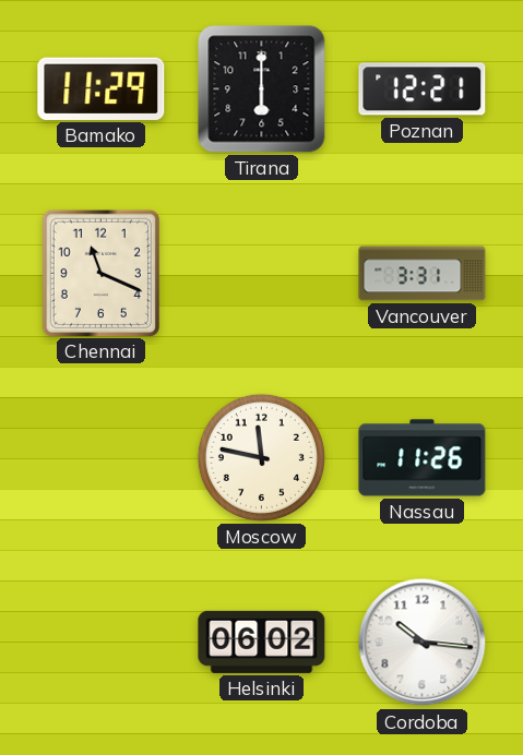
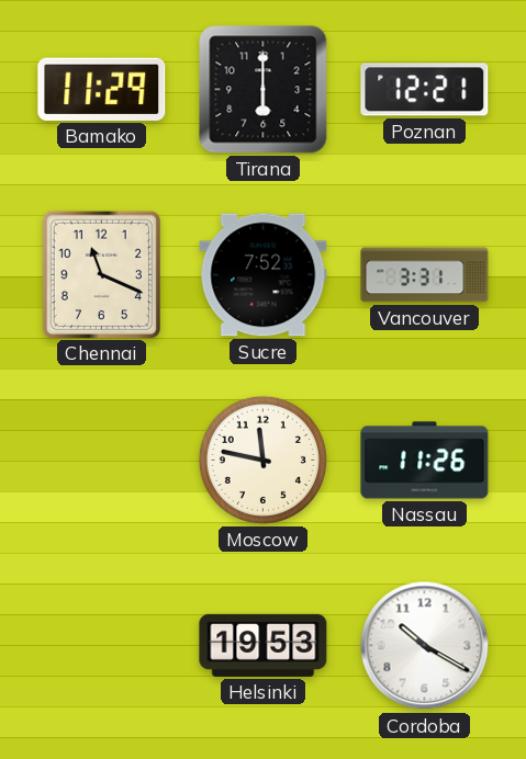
Sucre: none -> 7:52 (264, 275)
Helsinki: 06:02 -> 19:53 (264, 645)
Cordoba: 10:16 -> 10:20 (425, 646)
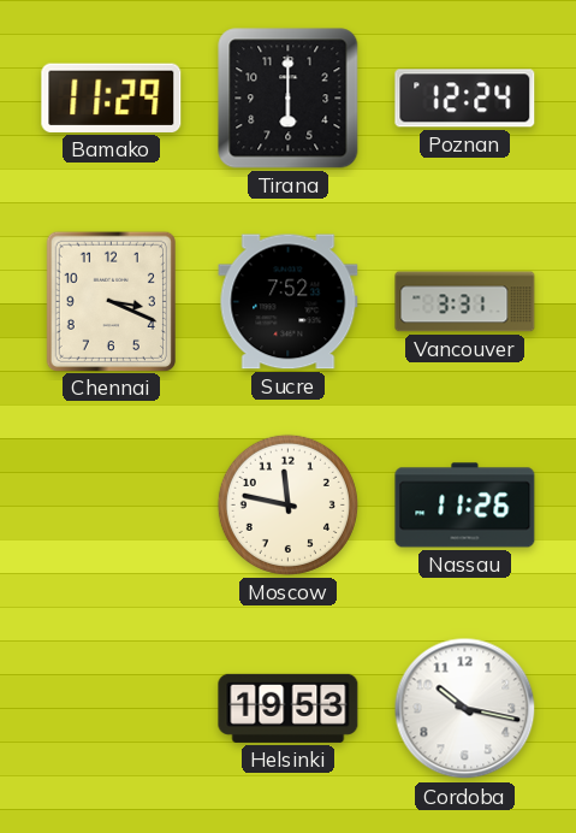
Poznan: 12:21 -> 12:24 (465, 99)
Chennai: 11:19 -> 3:19 (111, 301)
Cordoba: 10:20 -> 10:17 (465, 709)
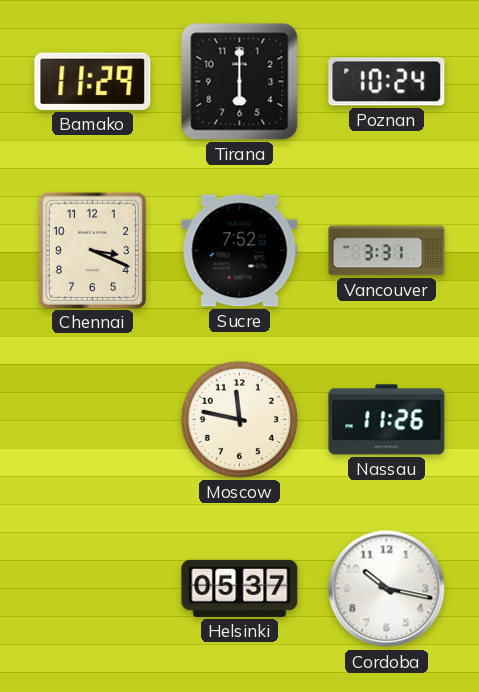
Poznan: 12:24 -> 10:24 (387, 82)
Helsinki: 19:53 -> 05:37 (240, 588)
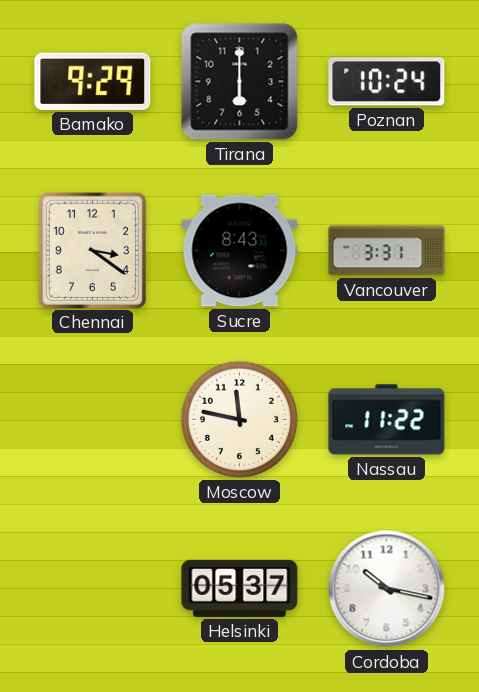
Bamako: 11:29 -> 9:29 (93, 81)
Chennai: 3:19 -> 3:21 (92, 250)
Sucre: 7:52 -> 8:43 (240, 251)
Nassau: 11:26 -> 11:22 (387, 420)
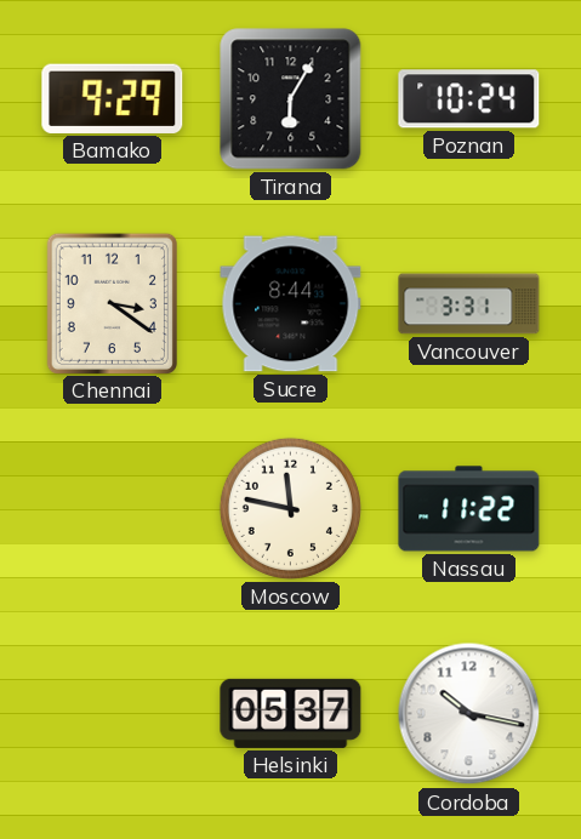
Tirana: 6:00 -> 6:05 (291, 99)
Sucre: 8:43 -> 8:44 (291, 304)
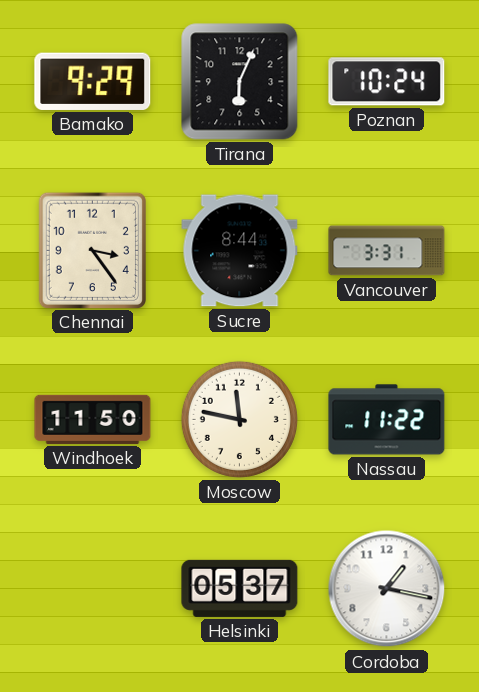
Tirana: 6:05 -> 6:04 (240, 82)
Chennai: 3:21 -> 3:24 (92, 250)
Windhoek: none -> 11:50 (93, 419)
Cordoba: 10:17 -> 1:17 (387, 589)
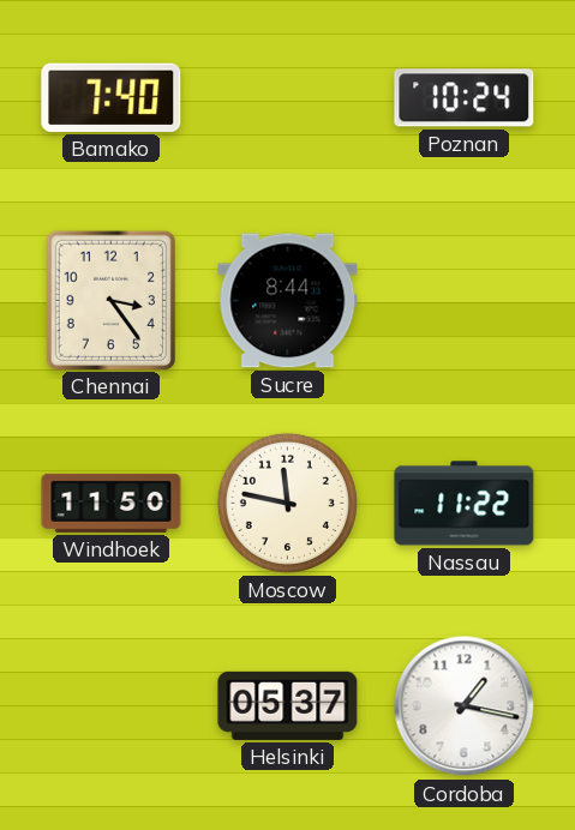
Bamako: 9:29 -> 7:40 (112, 97)
Tirana: 6:04 -> none (240, 82)
Vancouver: 3:31 -> none (387, 251)
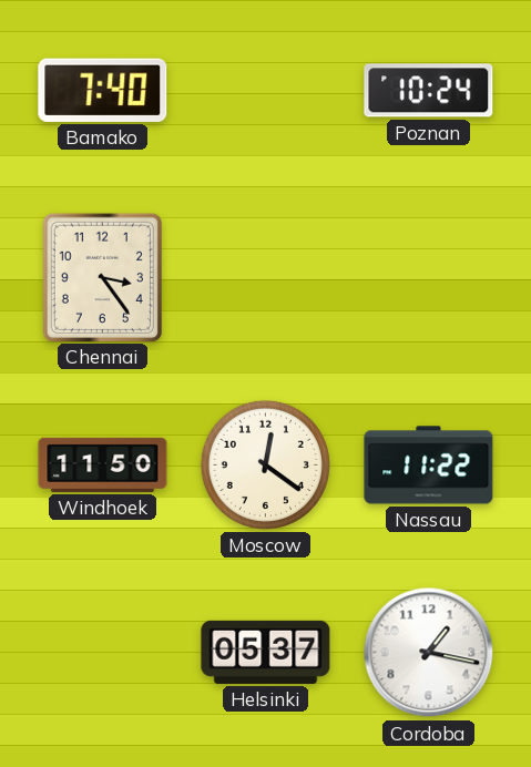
Sucre: 8:44 -> none (288, 301)
Moscow: 11:47 -> 12:21 (265, 464)
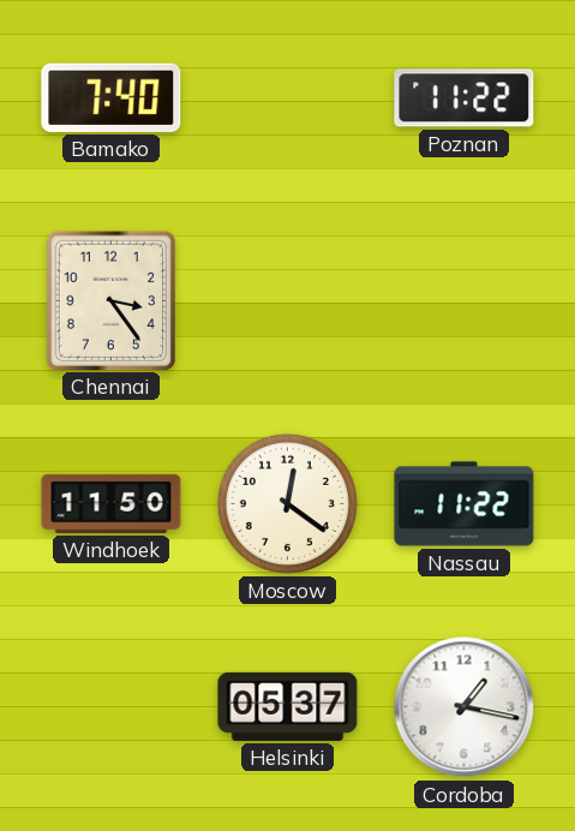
Poznan: 10:24 -> 11:22 (465, 98)
